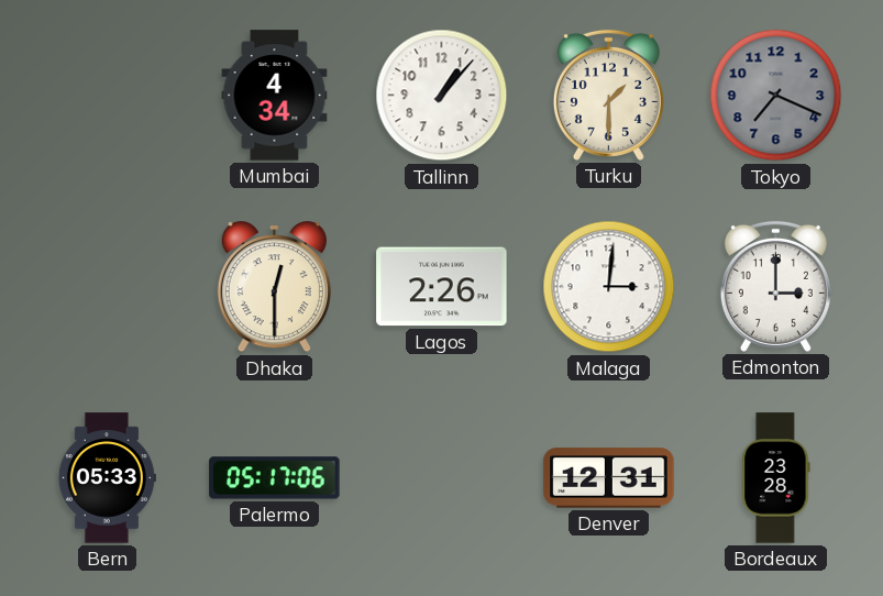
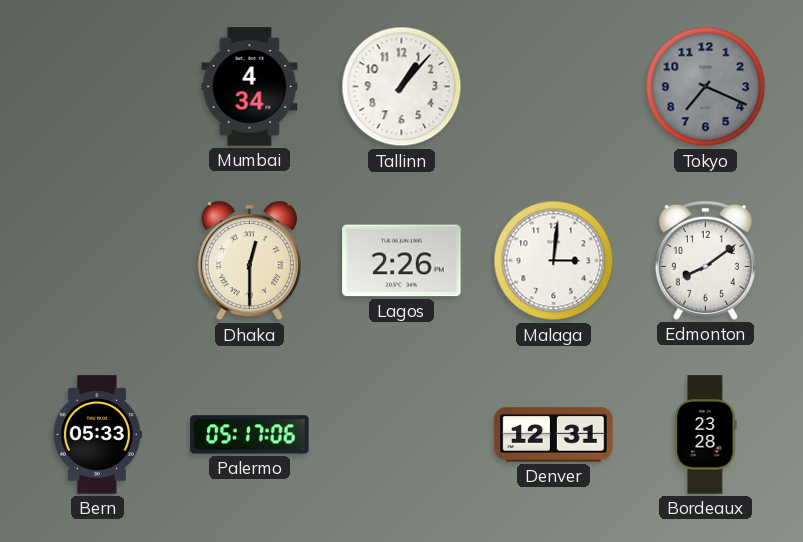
Turku: 1:30 -> none (608, 95)
Edmonton: 3:00 -> 8:09 (705, 260)
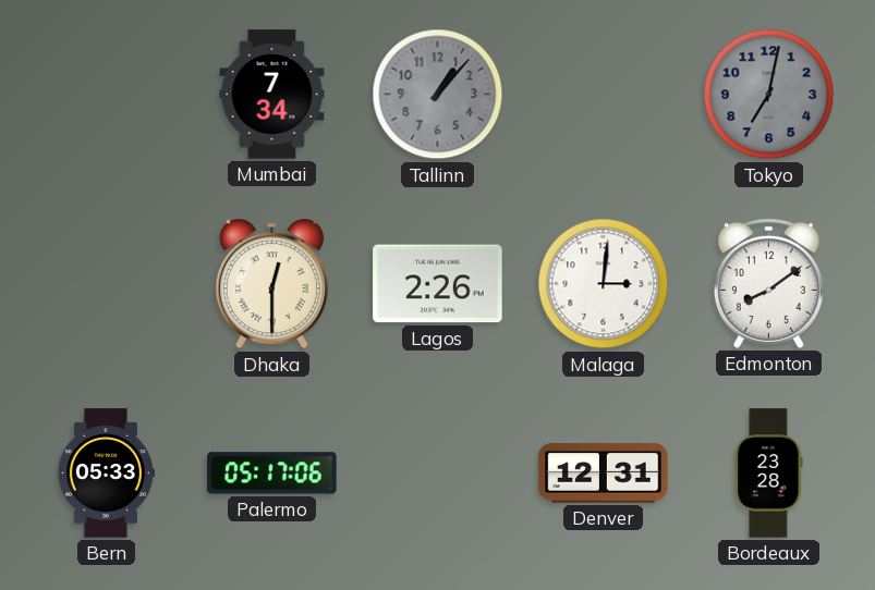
Mumbai: 4:34 -> 7:34 (272, 95)
Tallinn dial: white -> grey (438, 95)
Tokyo: 7:19 -> 7:02 (769, 95)
